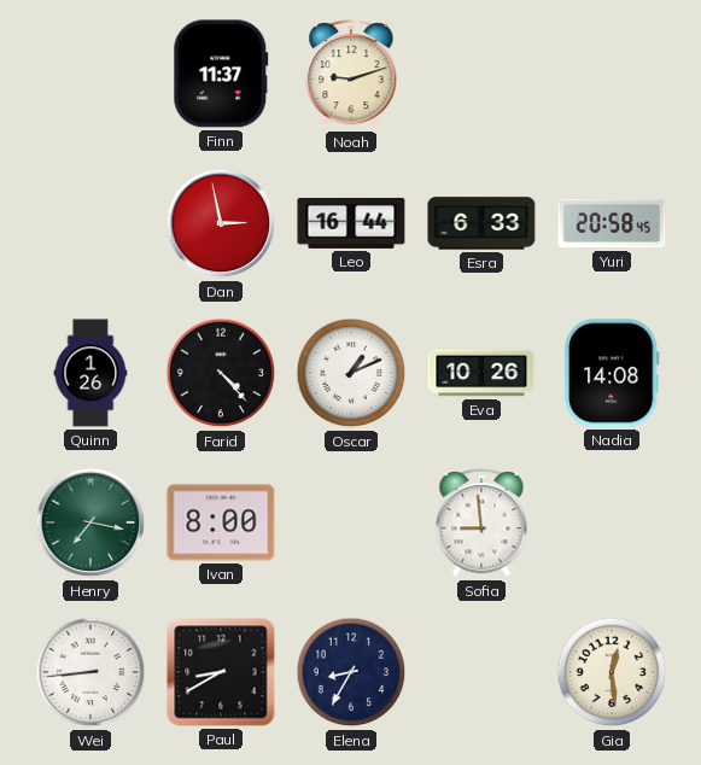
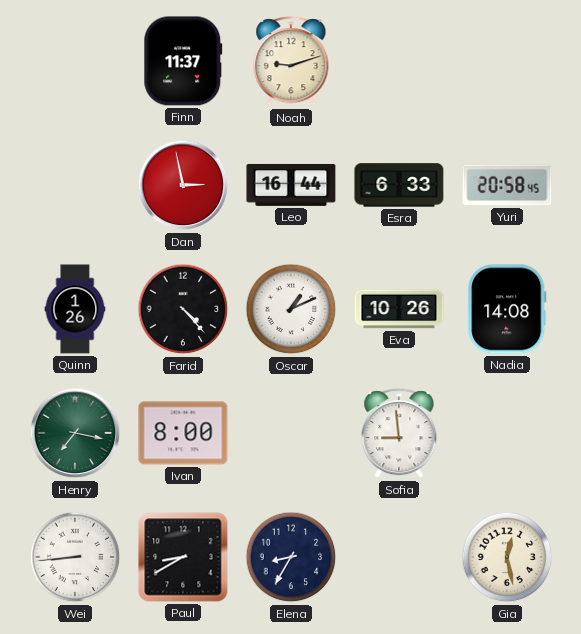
Gia: 12:29 -> 12:28 (507, 557)
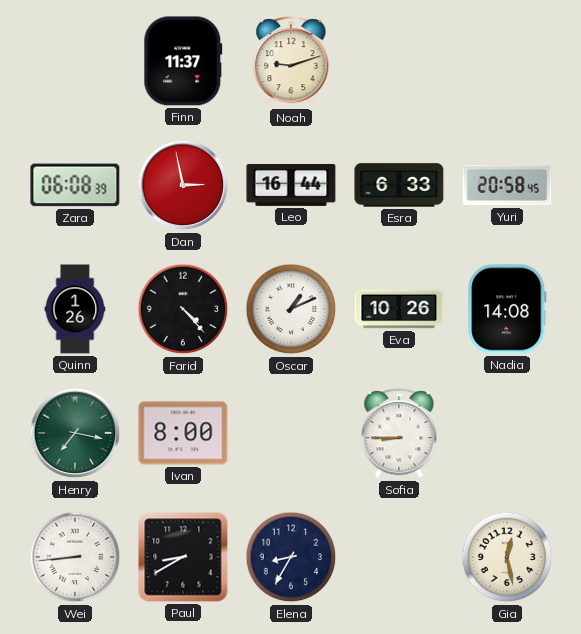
Zara: none -> 06:08 (75, 185)
Sofia: 8:59 -> 8:45 (399, 434)
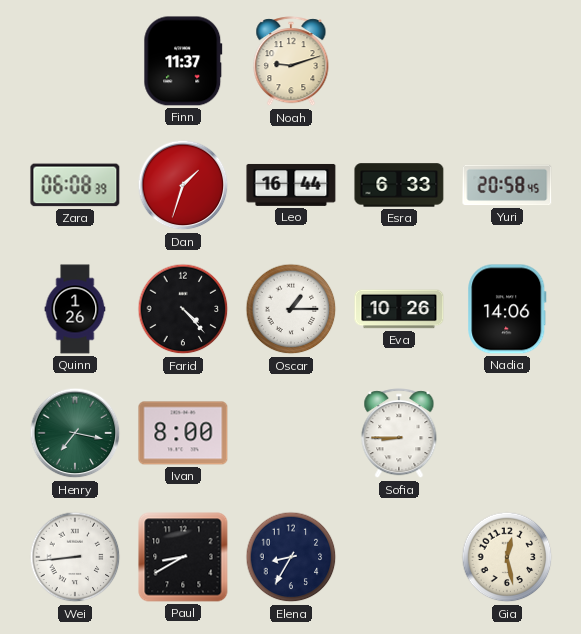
Dan: 2:58 -> 1:33 (183, 185)
Oscar: 1:11 -> 1:15 (291, 309)
Nadia: 14:08 -> 14:06 (507, 309)
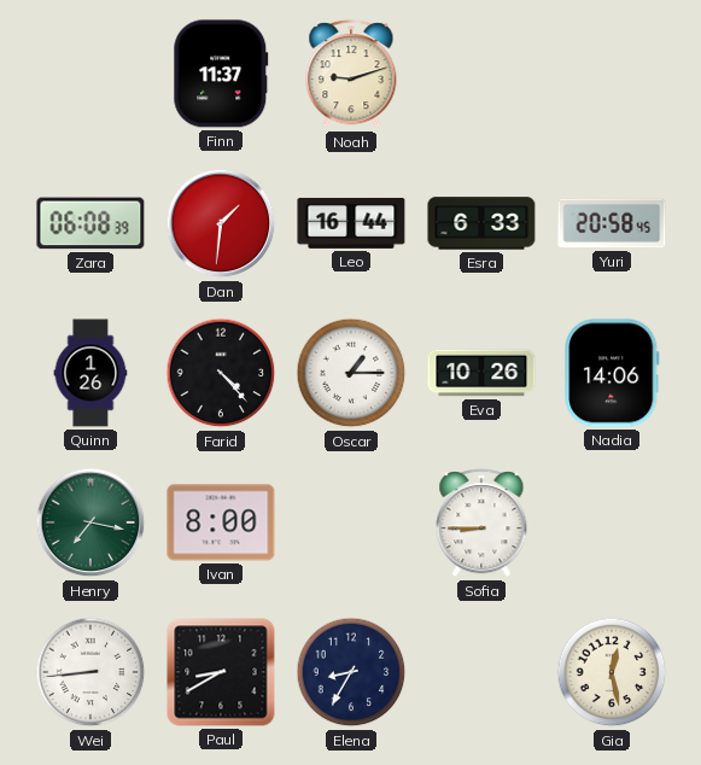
Dan: 1:33 -> 1:31 (221, 223)
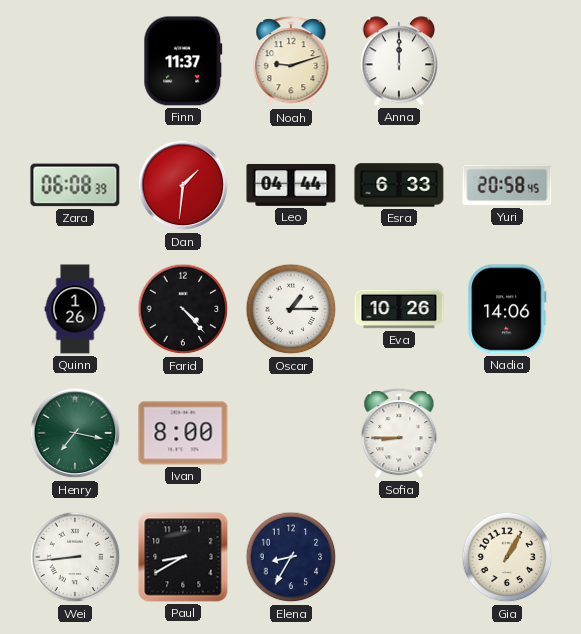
Anna: none -> 12:00 (399, 61)
Leo: 16:44 -> 04:44 (291, 185)
Gia: 12:28 -> 1:05 (507, 557)
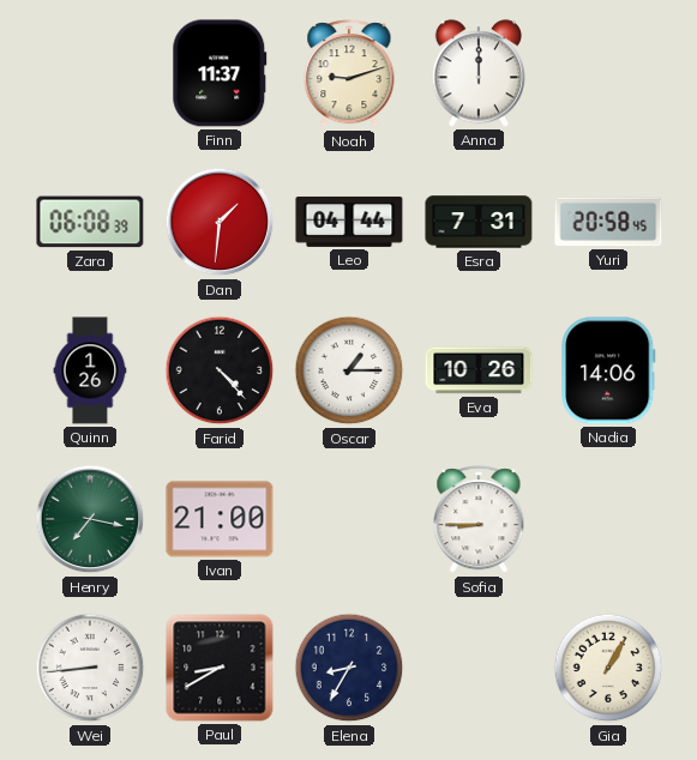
Esra: 6:33 -> 7:31 (479, 222)
Ivan: 8:00 -> 21:00 (220, 519)
